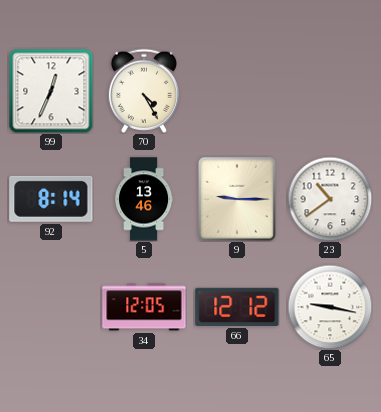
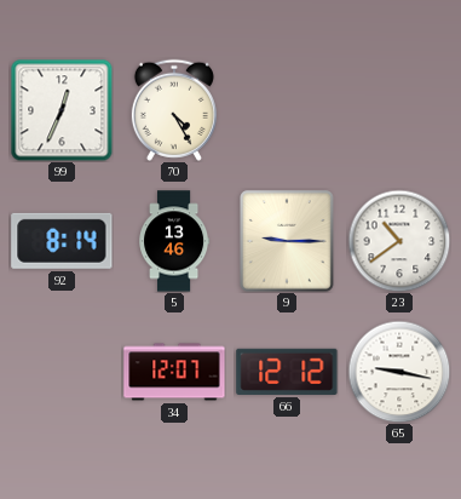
34: 12:05 -> 12:07 (174, 372)
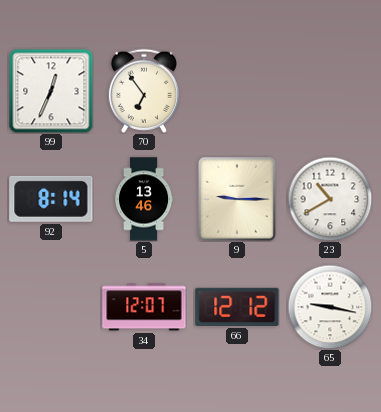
70: 4:25 -> 6:54 (144, 91)
23: 10:39 -> 10:40 (330, 199)
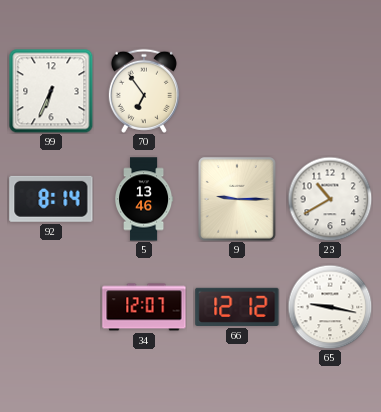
99: 12:34 -> 6:34 (51, 91)
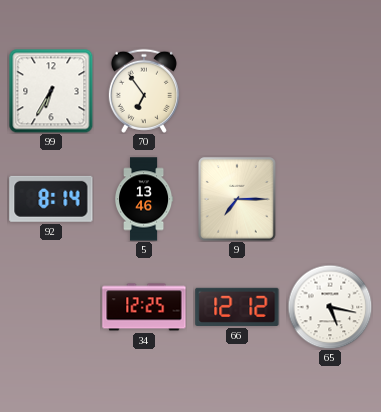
99: 6:34 -> 6:35 (51, 91)
9: 9:15 -> 7:15 (237, 199)
23: 10:40 -> none (330, 199)
34: 12:07 -> 12:25 (144, 307)
65: 9:17 -> 5:17 (330, 307)
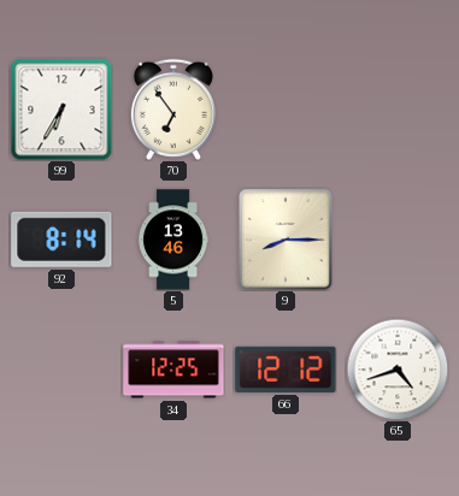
9: 7:15 -> 8:15 (286, 240)
65: 5:17 -> 4:42 (398, 370)
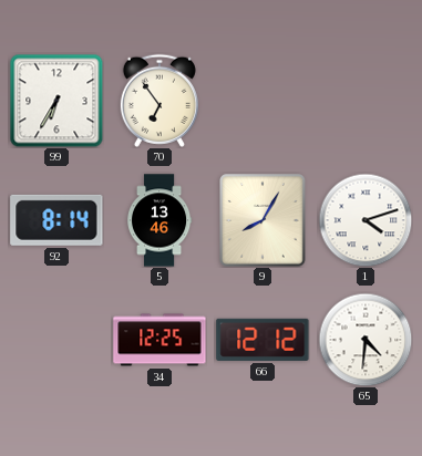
9: 8:15 -> 8:05 (263, 220)
1: none -> 4:12 (366, 220)
65: 4:42 -> 4:31 (366, 340)
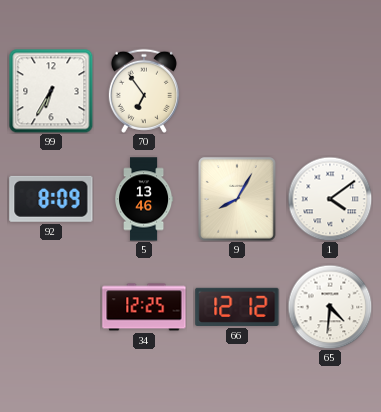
92: 8:14 -> 8:09 (51, 199)
1: 4:12 -> 4:09 (330, 199)
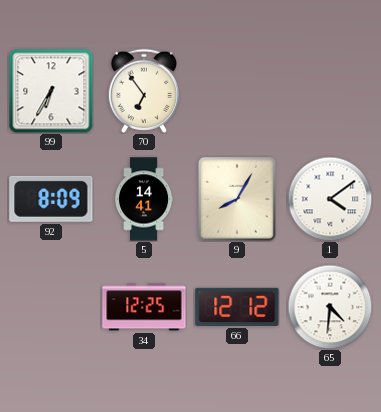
5: 13:46 -> 14:41 (145, 199)
